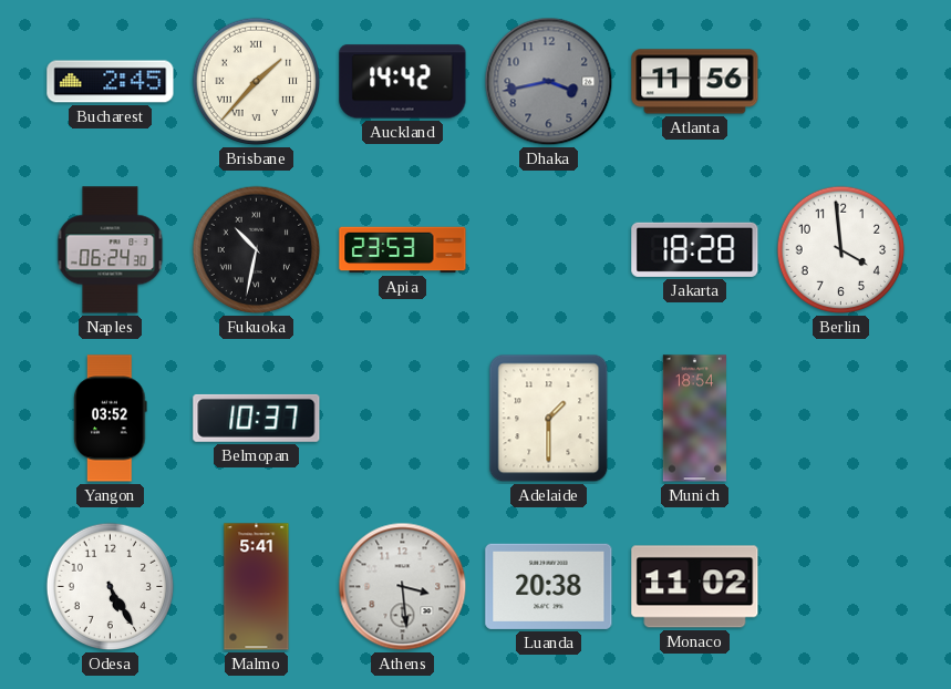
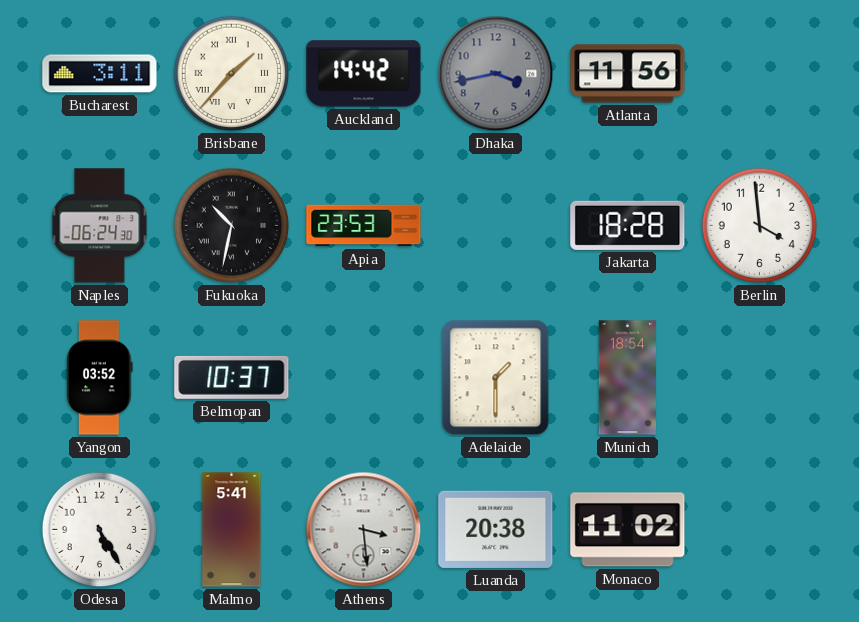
Bucharest: 2:45 -> 3:11 (100, 74)
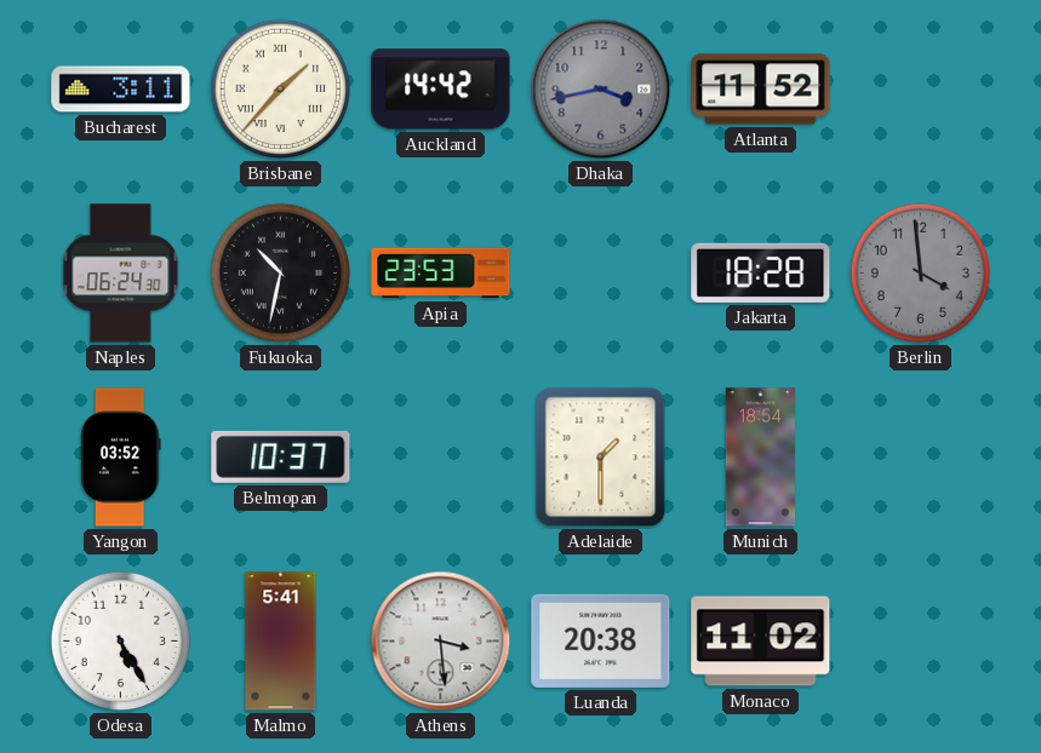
Atlanta: 11:56 -> 11:52 (761, 90)
Berlin dial: white -> grey (921, 274)
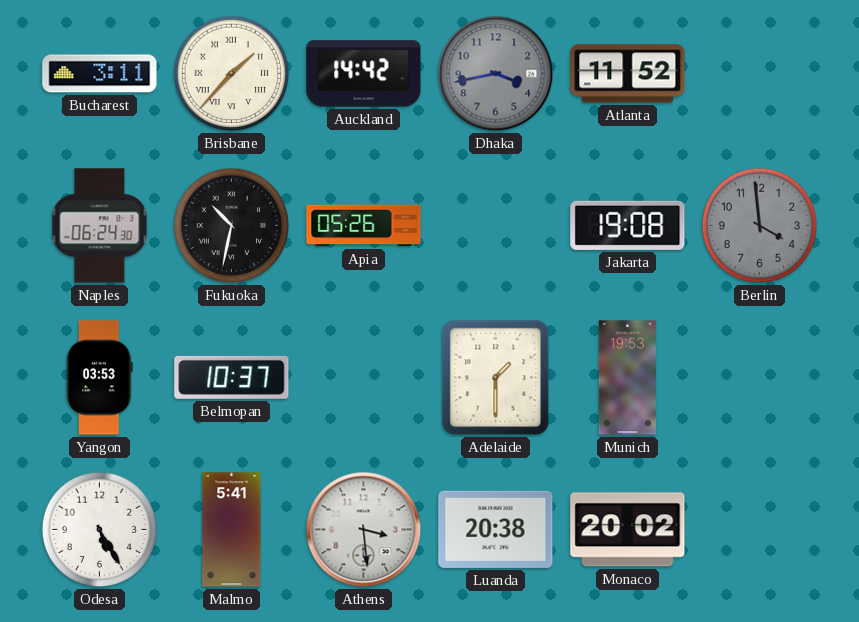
Apia: 23:53 -> 05:26 (364, 226)
Jakarta: 18:28 -> 19:08 (628, 225)
Yangon: 03:52 -> 03:53 (100, 378)
Munich: 18:54 -> 19:53 (627, 378)
Monaco: 11:02 -> 20:02 (628, 530)
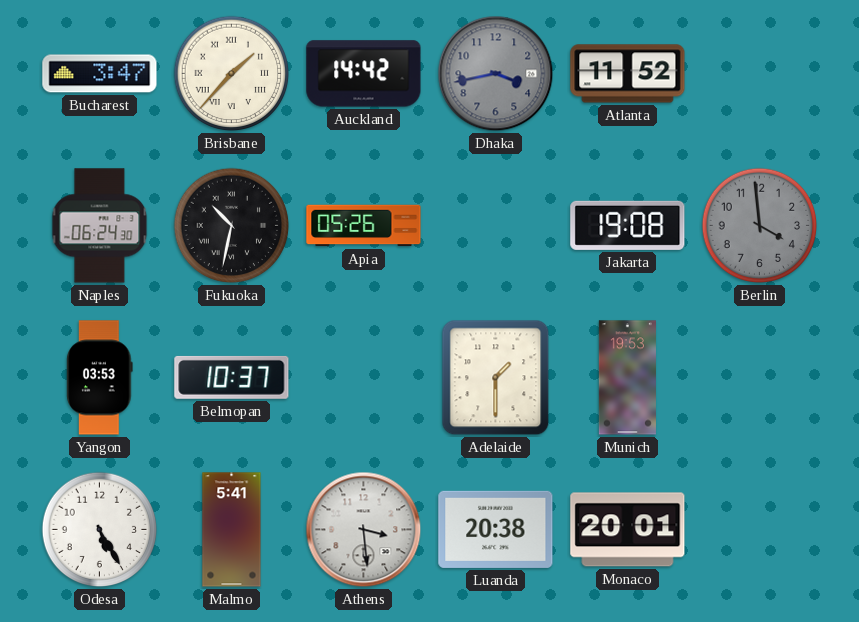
Bucharest: 3:11 -> 3:47 (100, 74)
Monaco: 20:02 -> 20:01 (628, 530)
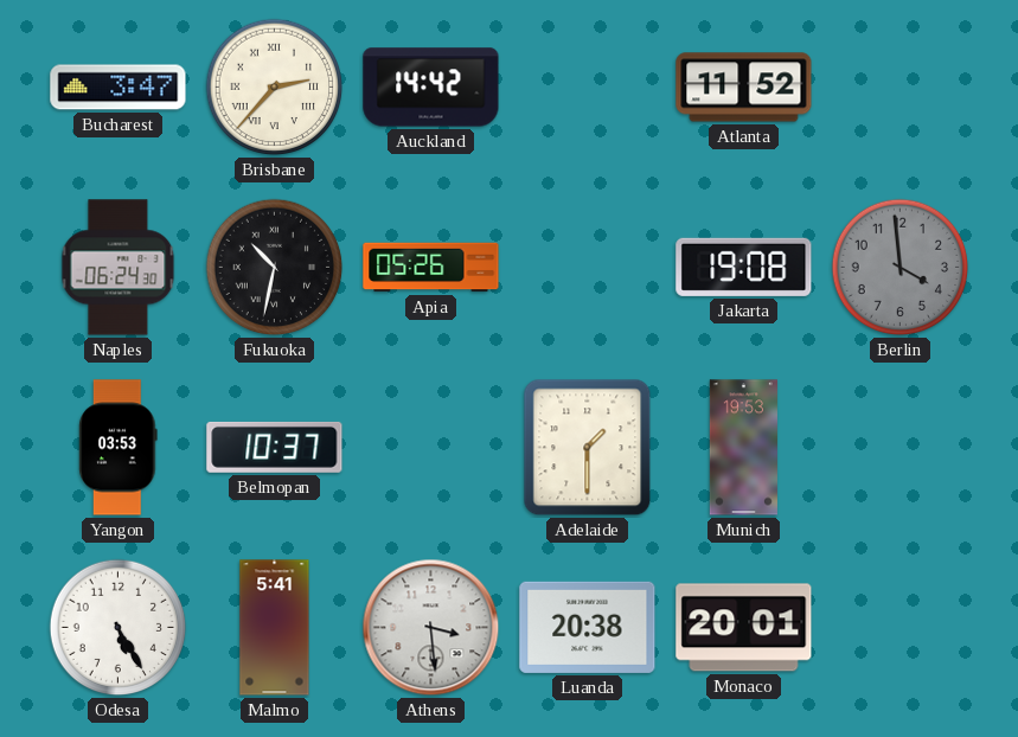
Brisbane: 1:37 -> 2:37 (275, 88)
Dhaka: 3:43 -> none (496, 74)
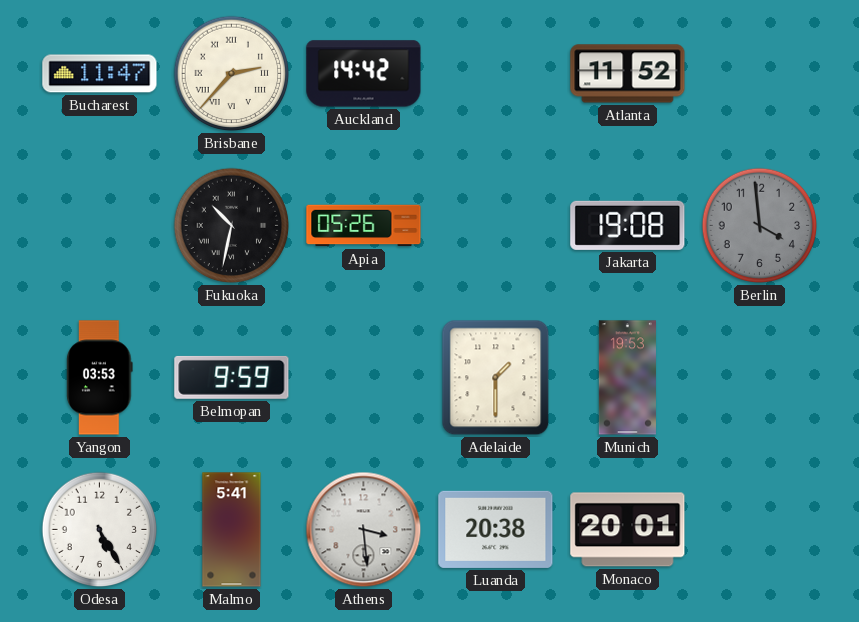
Bucharest: 3:47 -> 11:47 (100, 74)
Naples: 06:24 -> none (119, 268)
Belmopan: 10:37 -> 9:59 (232, 377)
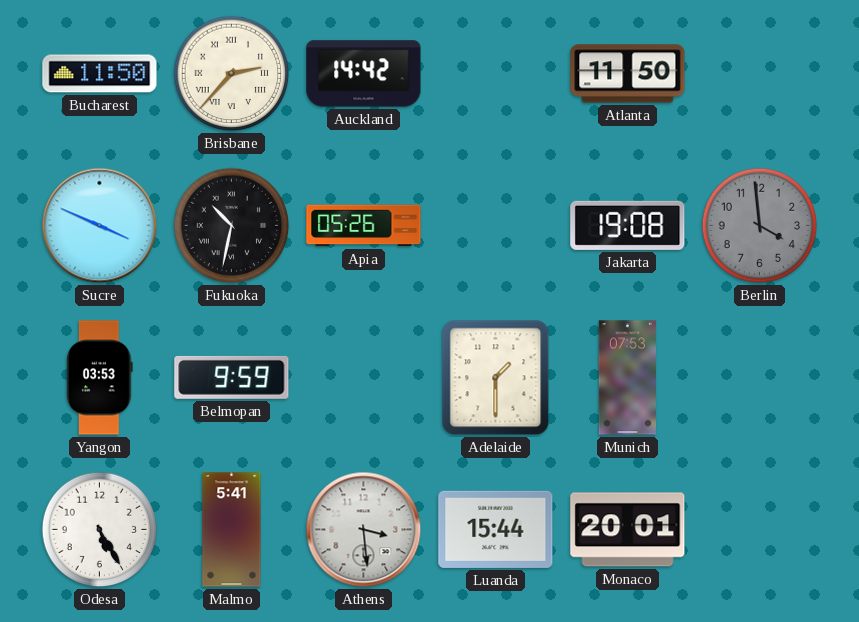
Bucharest: 11:47 -> 11:50 (100, 74)
Atlanta: 11:52 -> 11:50 (628, 74)
Sucre: none -> 3:49 (100, 226)
Munich: 19:53 -> 07:53 (627, 378)
Luanda: 20:38 -> 15:44 (496, 529)
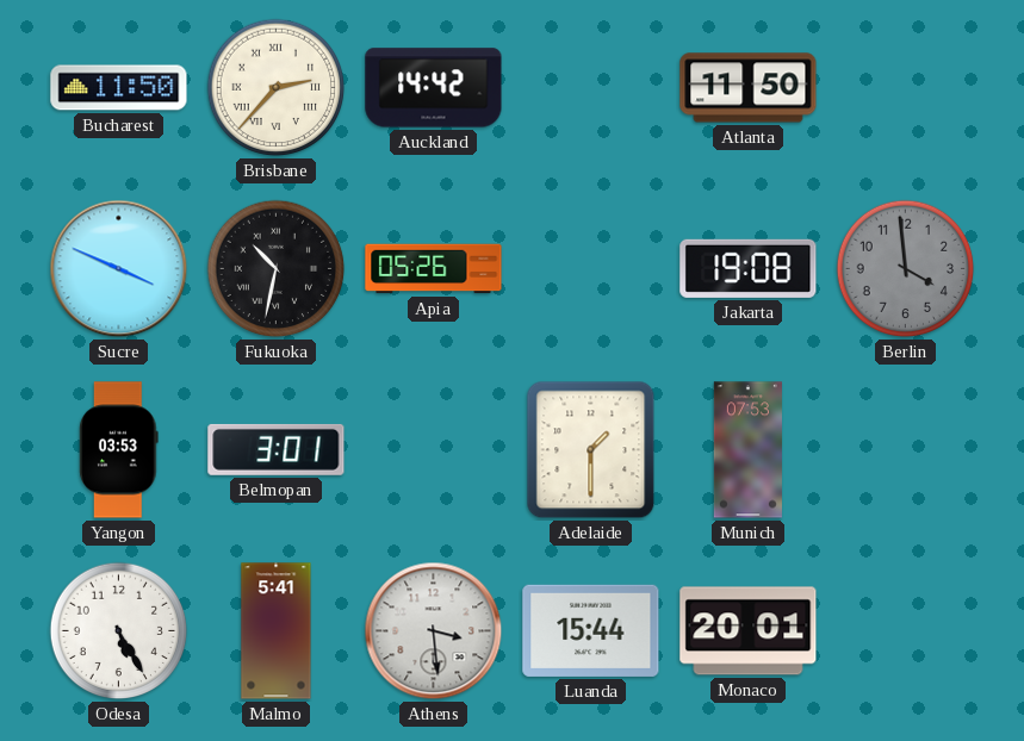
Belmopan: 9:59 -> 3:01 (277, 449)
